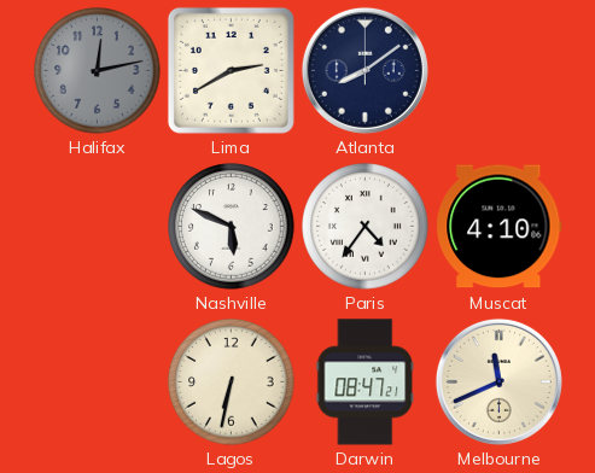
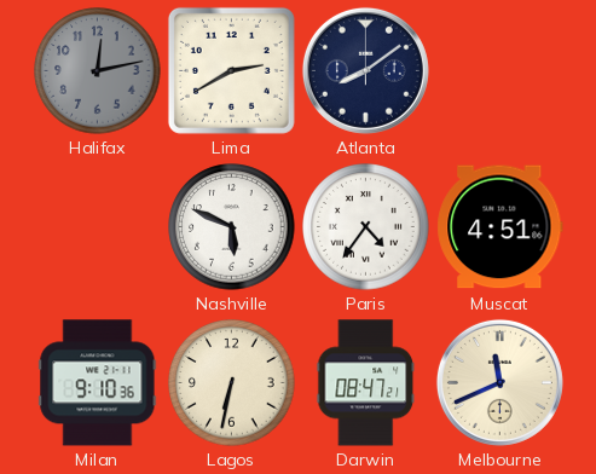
Muscat: 4:10 -> 4:51 (500, 227)
Milan: none -> 9:10 (98, 383)
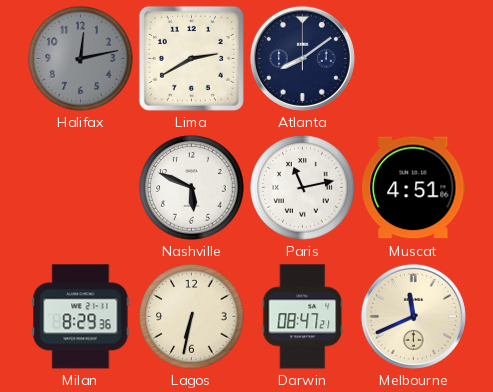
Paris: 4:36 -> 11:13 (303, 188)
Milan: 9:10 -> 8:29 (81, 317)
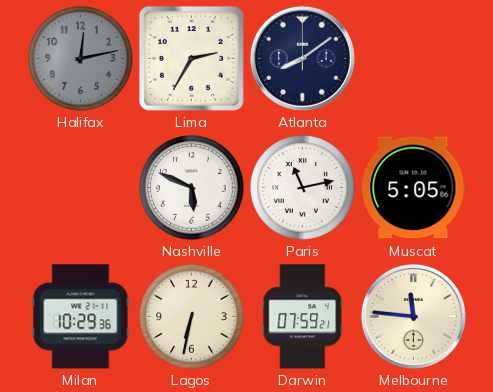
Lima: 2:40 -> 2:35 (191, 58)
Muscat: 4:51 -> 5:05 (414, 188)
Milan: 8:29 -> 10:29 (81, 317)
Darwin: 08:47 -> 07:59 (303, 317)
Melbourne: 11:41 -> 11:46 (413, 316)
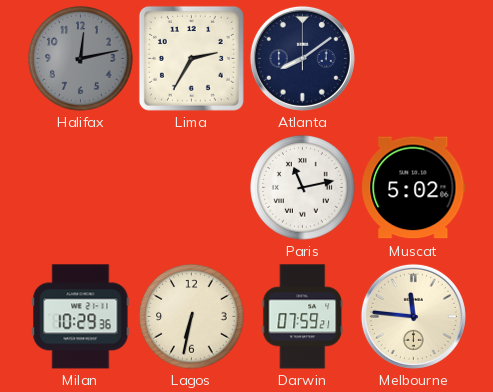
Nashville: 5:49 -> none (192, 188)
Muscat: 5:05 -> 5:02 (414, 188)
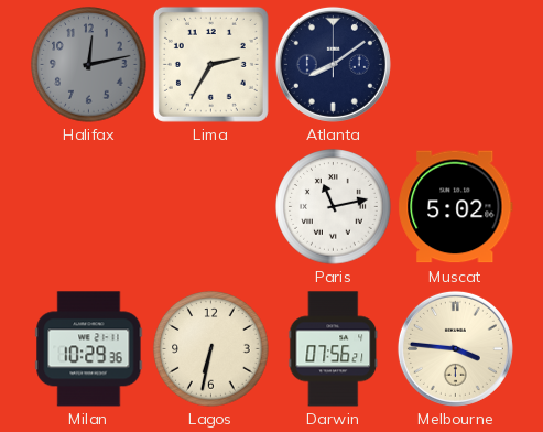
Darwin: 07:59 -> 07:56 (334, 349)
Melbourne: 11:46 -> 3:46 (455, 348)
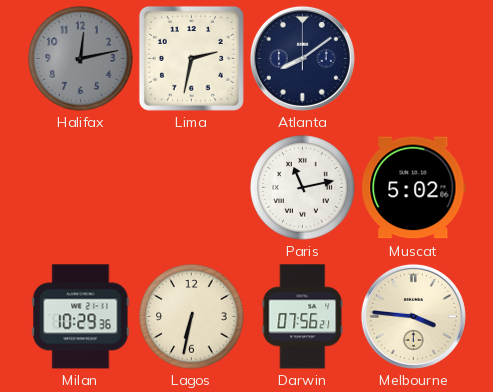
Lima: 2:35 -> 2:32 (191, 58)
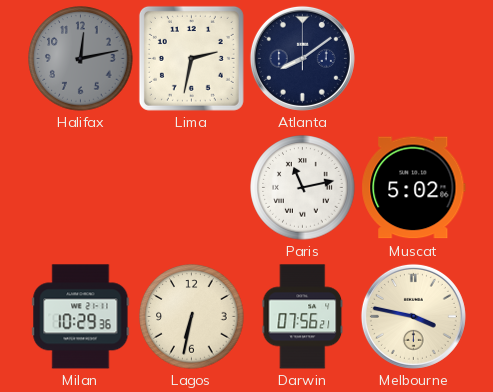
Melbourne: 3:46 -> 3:47 (413, 316)
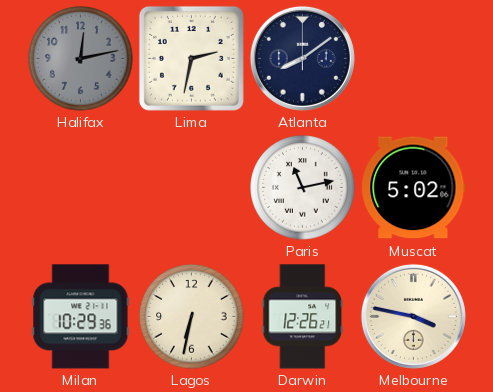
Darwin: 07:56 -> 12:26 (303, 317)
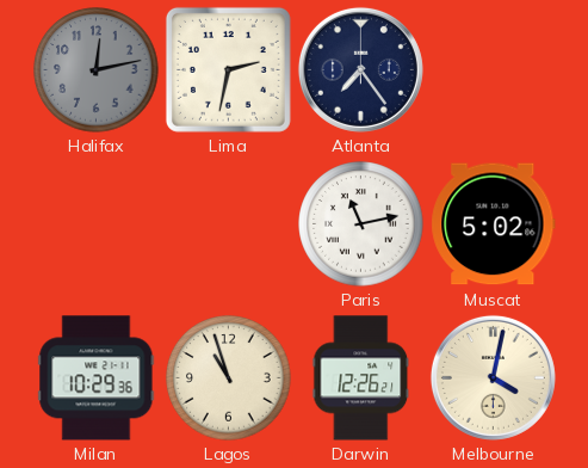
Atlanta: 8:09 -> 7:24 (360, 69)
Lagos: 6:32 -> 10:57 (229, 378)
Melbourne: 3:47 -> 4:02 (493, 377)
